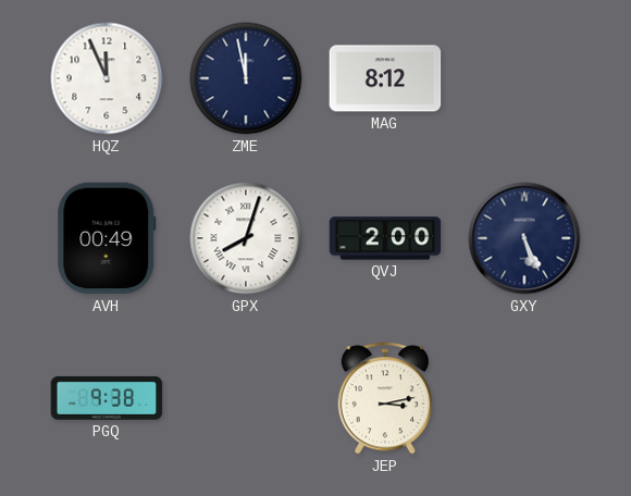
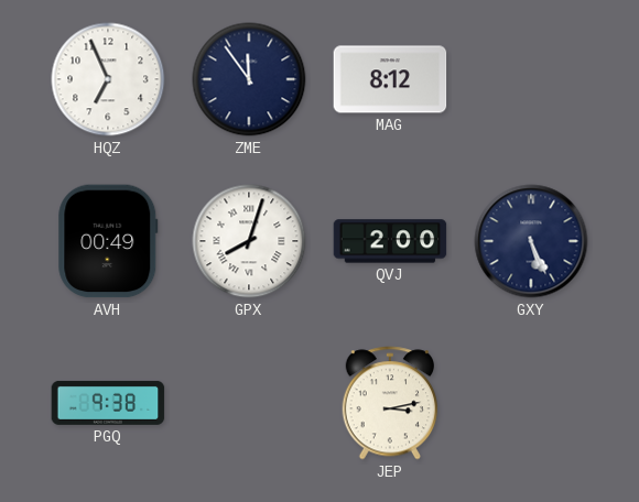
HQZ: 11:56 -> 6:56 (108, 79)
ZME: 11:58 -> 11:54 (249, 79)
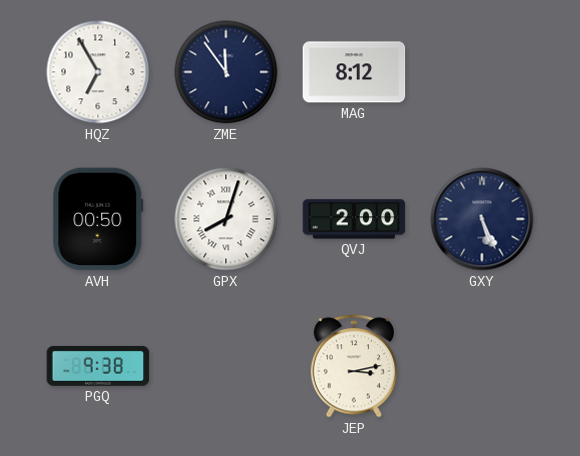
HQZ: 6:56 -> 6:55 (98, 72)
AVH: 00:49 -> 00:50 (98, 219)
